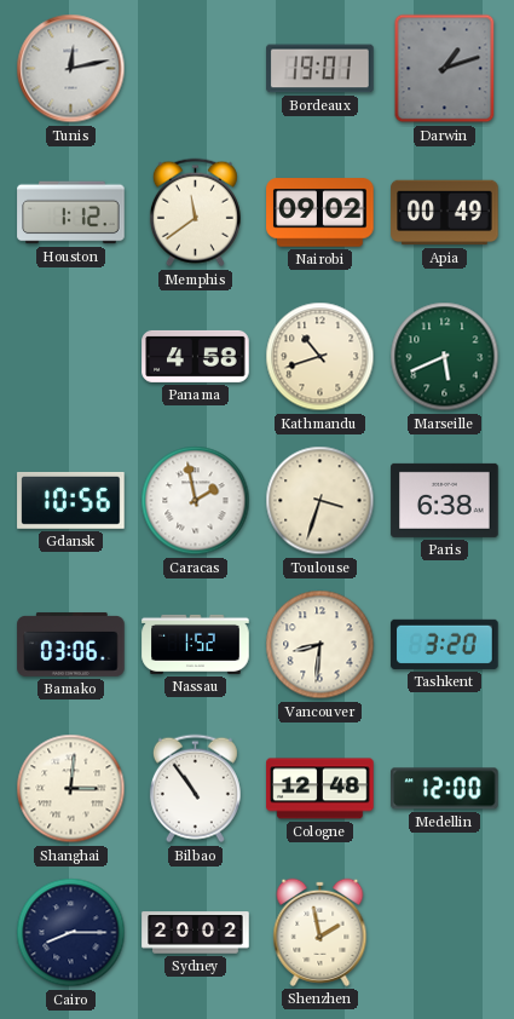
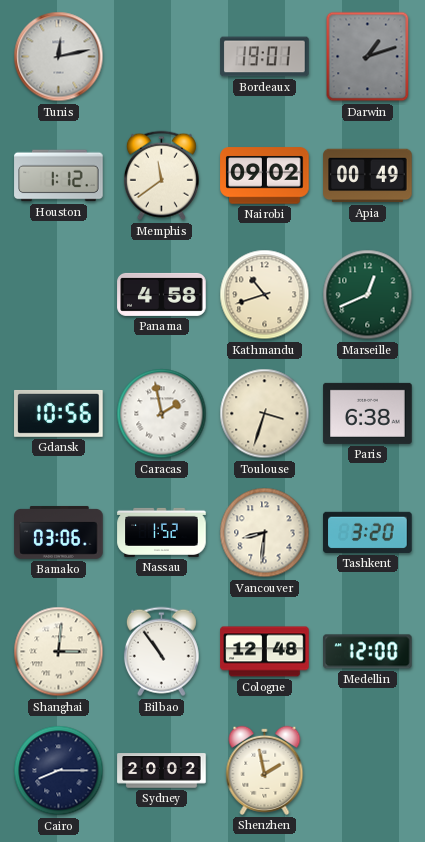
Marseille: 5:41 -> 12:41 (368, 295)
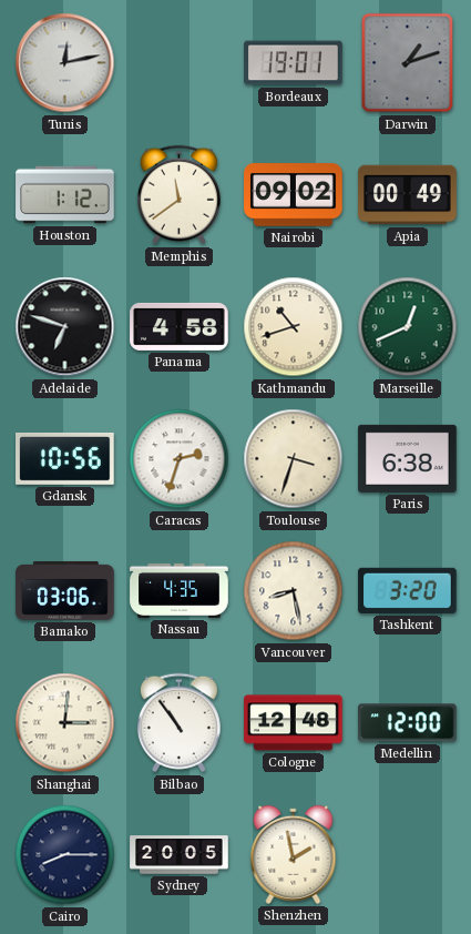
Adelaide: none -> 6:48 (65, 327)
Caracas: 1:58 -> 2:33 (180, 459)
Nassau: 1:52 -> 4:35 (180, 590)
Vancouver: 8:31 -> 8:28 (294, 591)
Sydney: 20:02 -> 20:05 (180, 855)
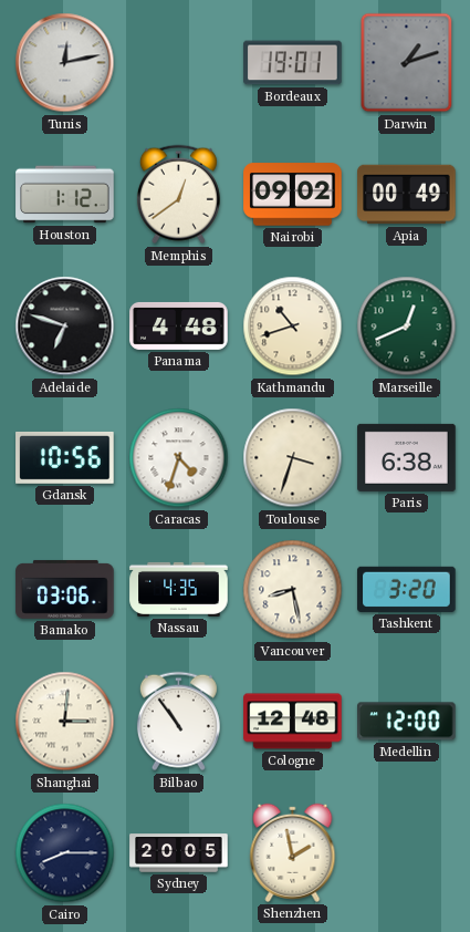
Memphis: 11:39 -> 12:39 (178, 195)
Panama: 4:58 -> 4:48 (179, 325)
Caracas: 2:33 -> 4:33 (179, 458)
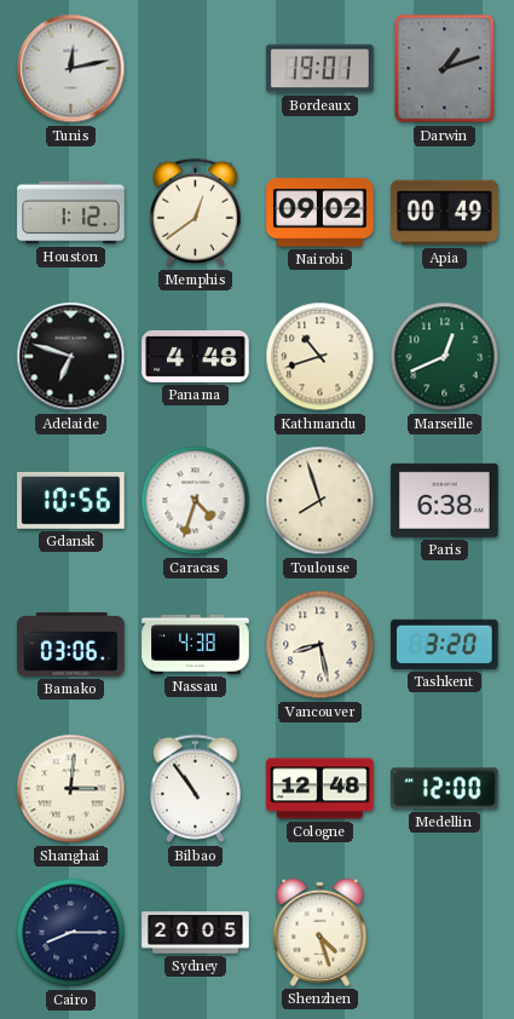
Toulouse: 3:33 -> 7:57 (320, 501)
Nassau: 4:35 -> 4:38 (196, 644)
Shenzhen: 1:58 -> 4:27 (320, 932)
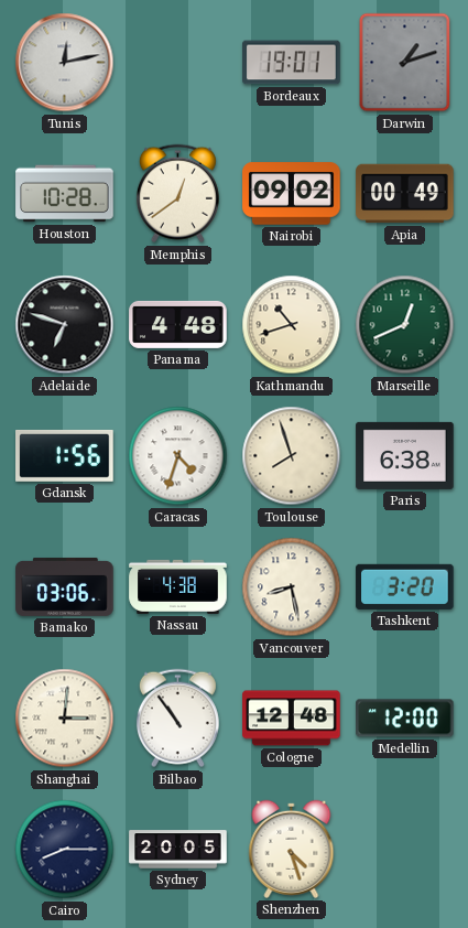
Houston: 1:12 -> 10:28 (65, 194)
Gdansk: 10:56 -> 1:56 (65, 455)
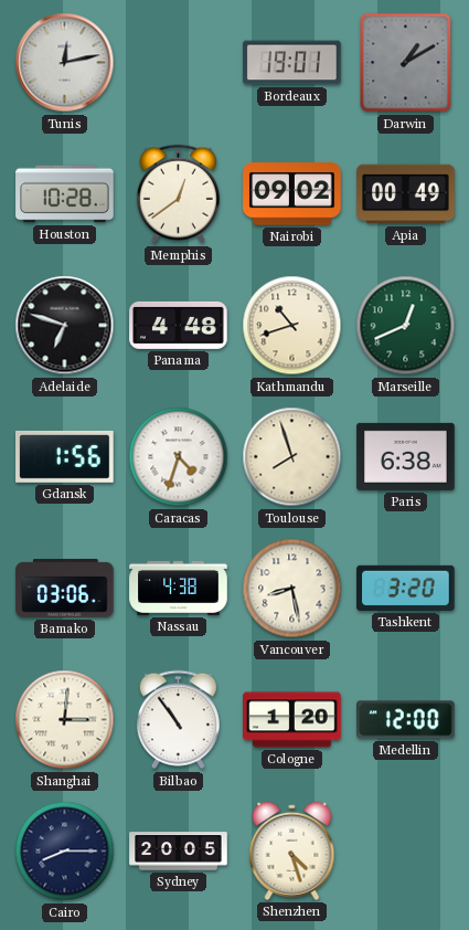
Darwin: 1:12 -> 1:10 (406, 63)
Cologne: 12:48 -> 1:20 (292, 720)
